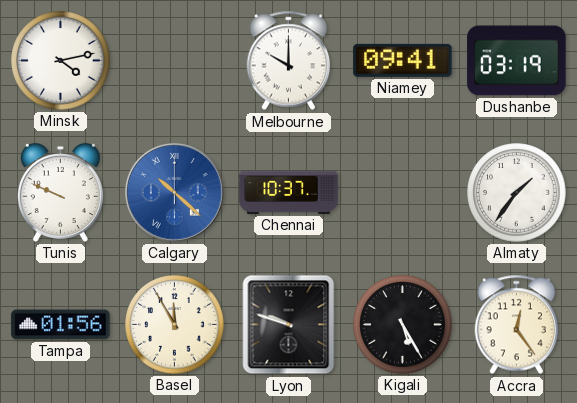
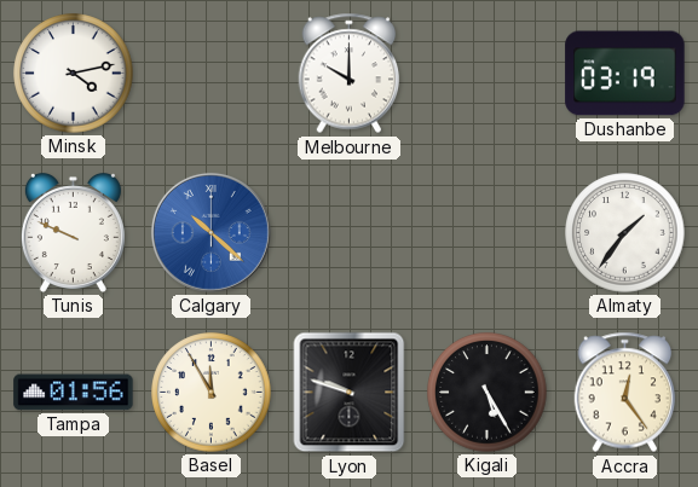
Niamey: 09:41 -> none (403, 60)
Chennai: 10:37 -> none (289, 192)
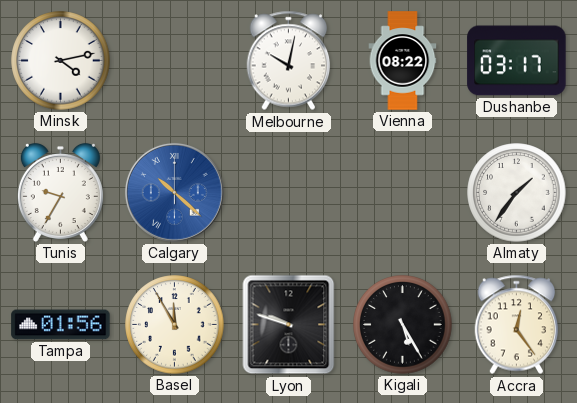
Melbourne: 10:00 -> 10:02 (289, 61)
Vienna: none -> 08:22 (403, 61)
Dushanbe: 03:19 -> 03:17 (517, 61)
Tunis: 9:49 -> 9:35 (60, 192)
